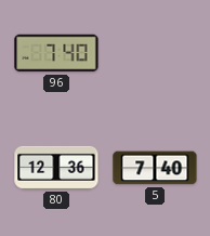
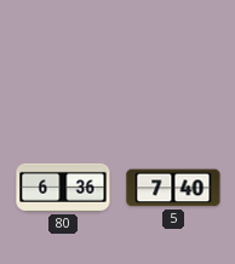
96: 7:40 -> none (56, 53)
80: 12:36 -> 6:36 (63, 188)
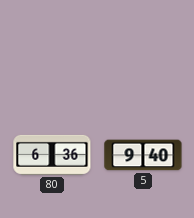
5: 7:40 -> 9:40 (143, 155)
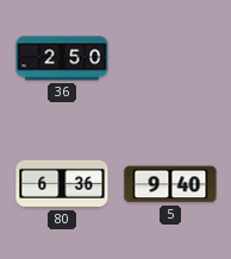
36: none -> 2:50 (62, 58)
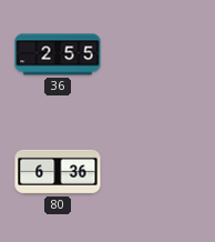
36: 2:50 -> 2:55 (58, 54)
5: 9:40 -> none (170, 184)
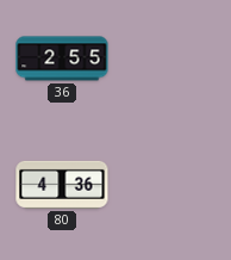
80: 6:36 -> 4:36 (62, 185)
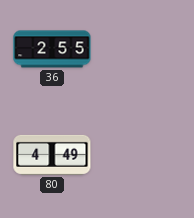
80: 4:36 -> 4:49 (52, 155)
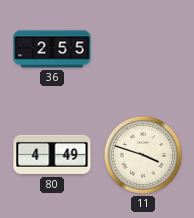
11: none -> 3:48 (143, 155)
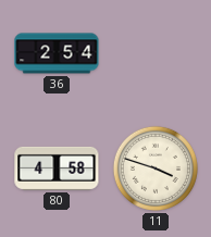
36: 2:55 -> 2:54 (57, 53)
80: 4:49 -> 4:58 (57, 169)
